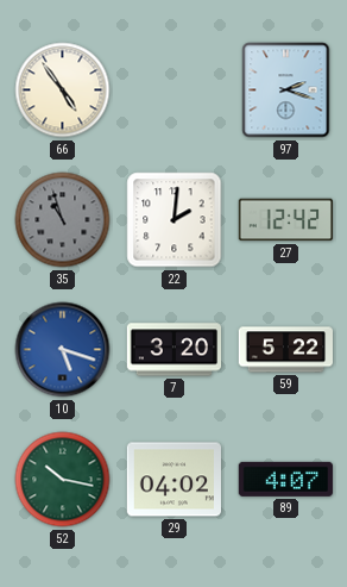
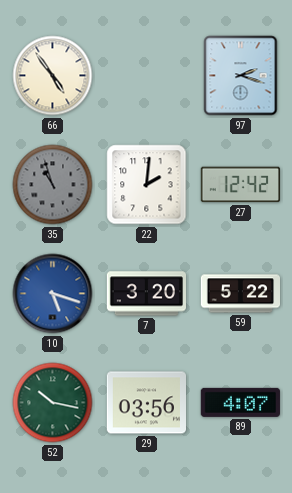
29: 04:02 -> 03:56 (146, 403)
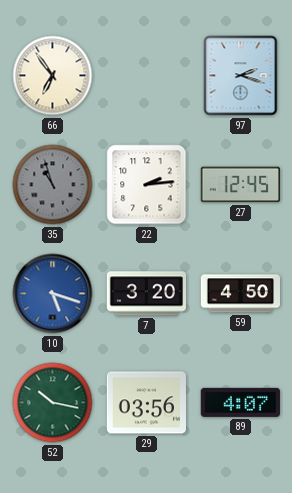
66: 4:54 -> 6:54 (53, 76)
22: 2:01 -> 2:14 (147, 185)
27: 12:42 -> 12:45 (240, 185)
59: 5:22 -> 4:50 (240, 294)
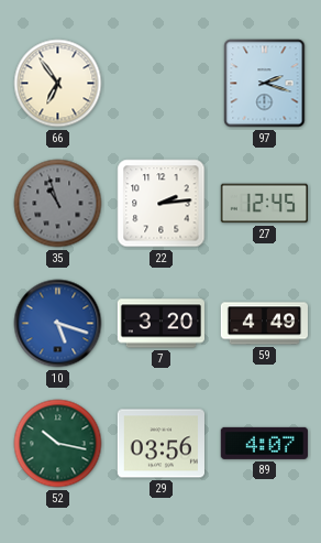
59: 4:50 -> 4:49 (264, 324)
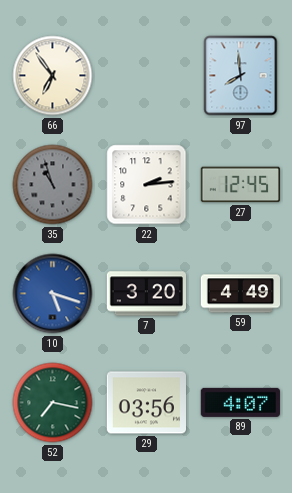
97: 2:18 -> 7:59 (241, 76)
52: 10:17 -> 7:17 (53, 403)
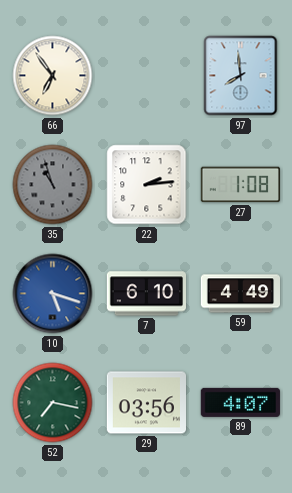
27: 12:45 -> 1:08 (240, 185)
7: 3:20 -> 6:10 (146, 294)
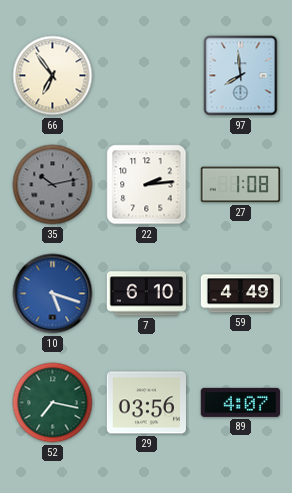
35: 10:57 -> 10:13 (53, 185)
